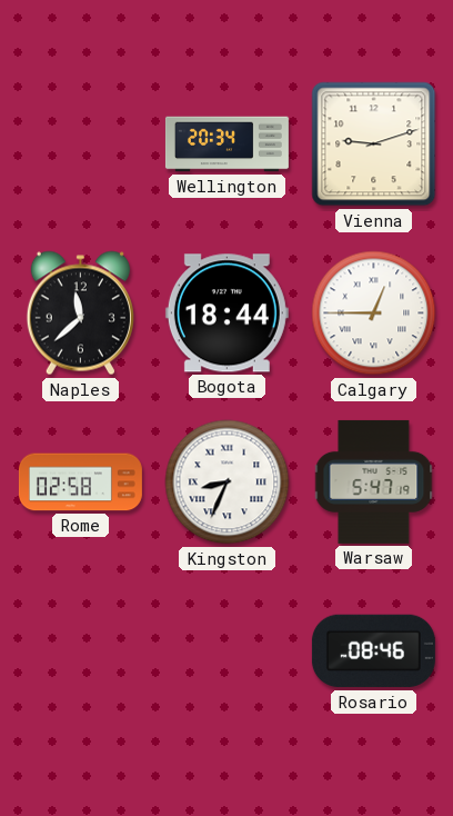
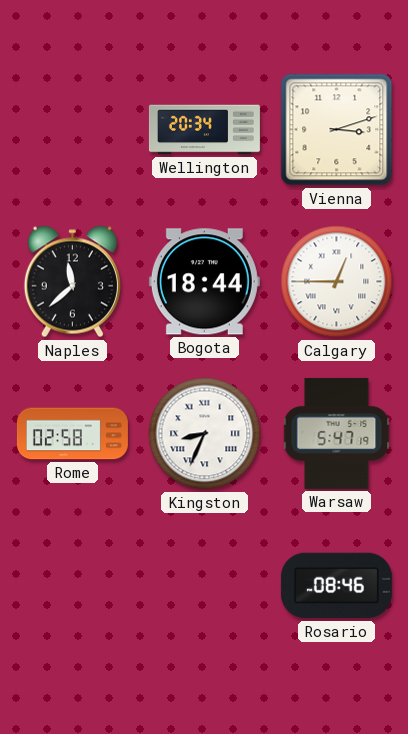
Vienna: 9:12 -> 3:12 (337, 130)
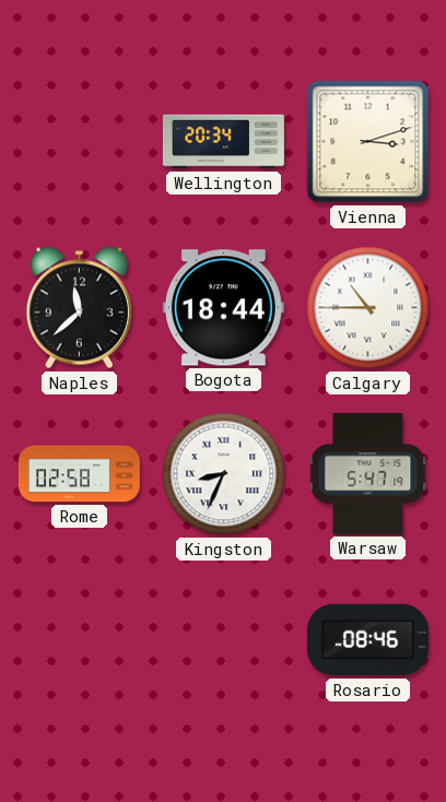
Calgary: 12:45 -> 10:45 (368, 308)
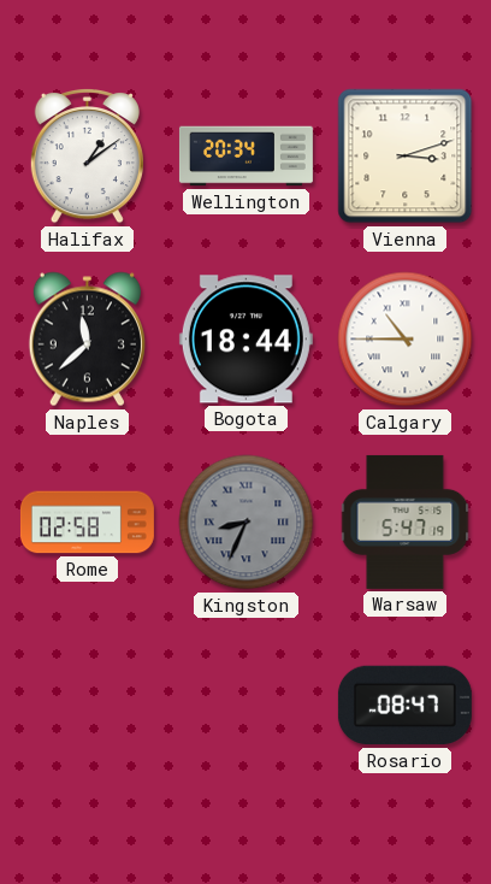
Halifax: none -> 1:09 (87, 157)
Kingston dial: white -> grey (247, 523)
Rosario: 08:46 -> 08:47 (404, 706)
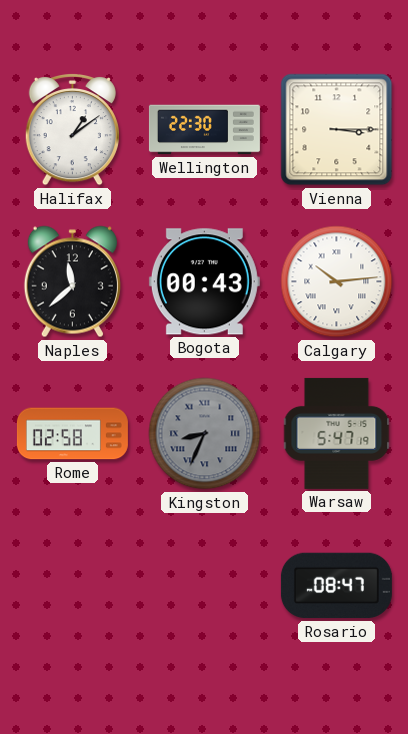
Wellington: 20:34 -> 22:30 (204, 130)
Vienna: 3:12 -> 3:15 (337, 130)
Bogota: 18:44 -> 00:43 (204, 282)
Calgary: 10:45 -> 10:14 (337, 282)
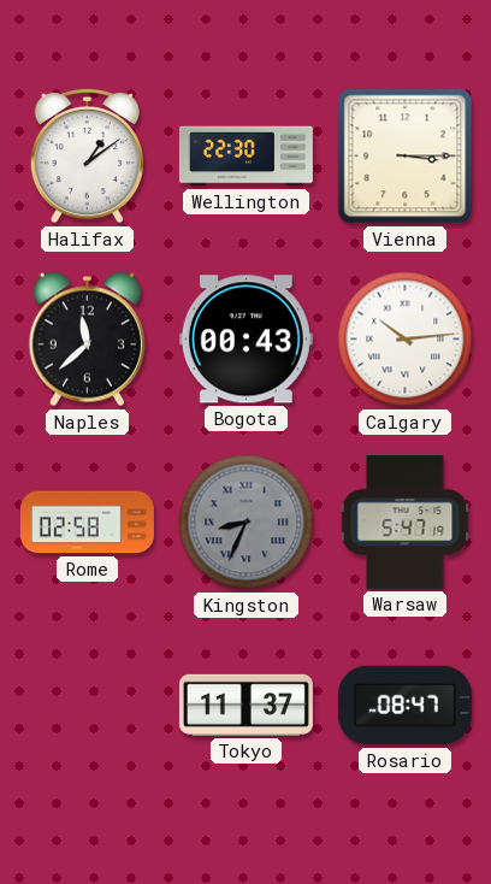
Tokyo: none -> 11:37 (245, 705)
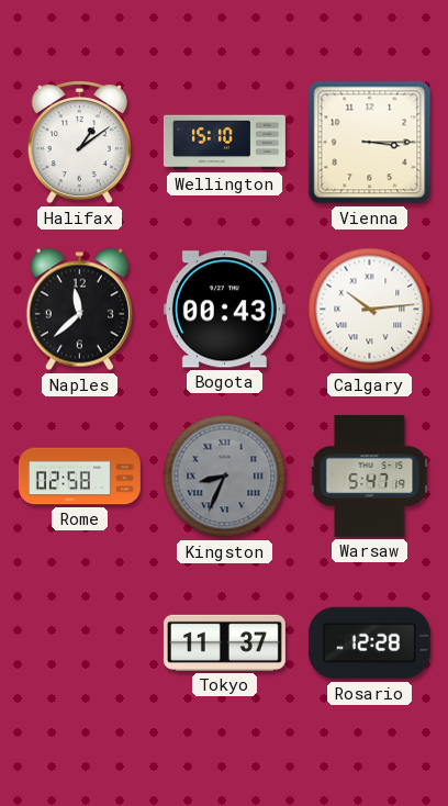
Wellington: 22:30 -> 15:10 (224, 143)
Rosario: 08:47 -> 12:28 (369, 643)
